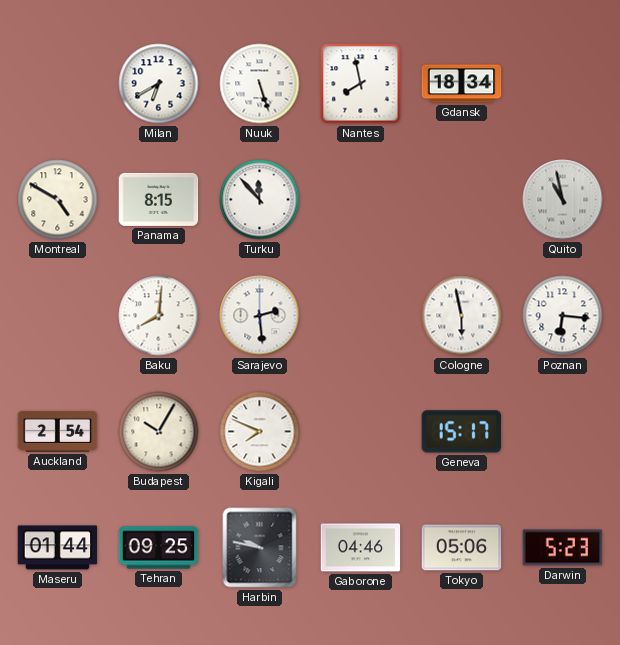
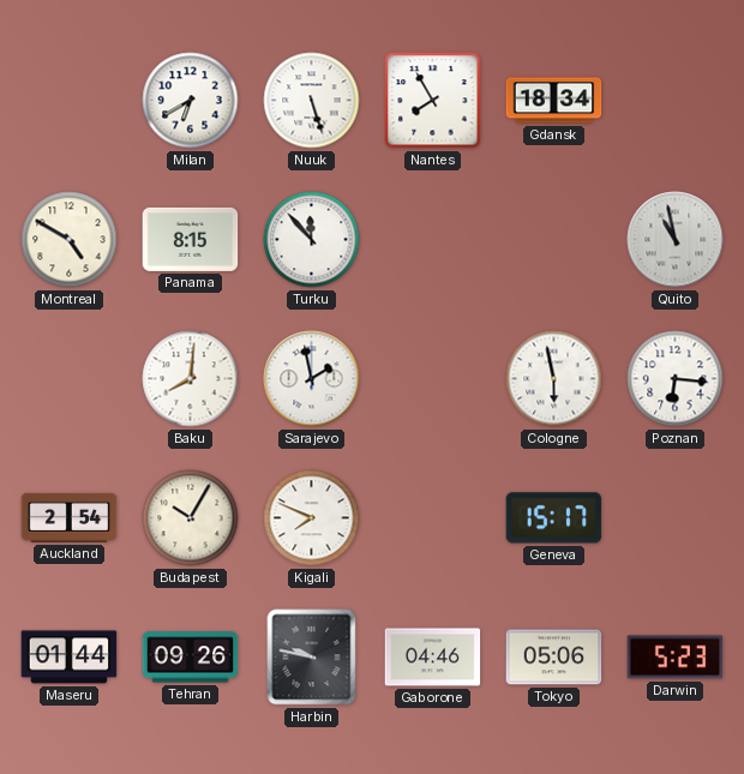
Nantes: 7:58 -> 7:55 (433, 101)
Sarajevo: 2:29 -> 1:58 (312, 379)
Tehran: 09:25 -> 09:26 (191, 658)
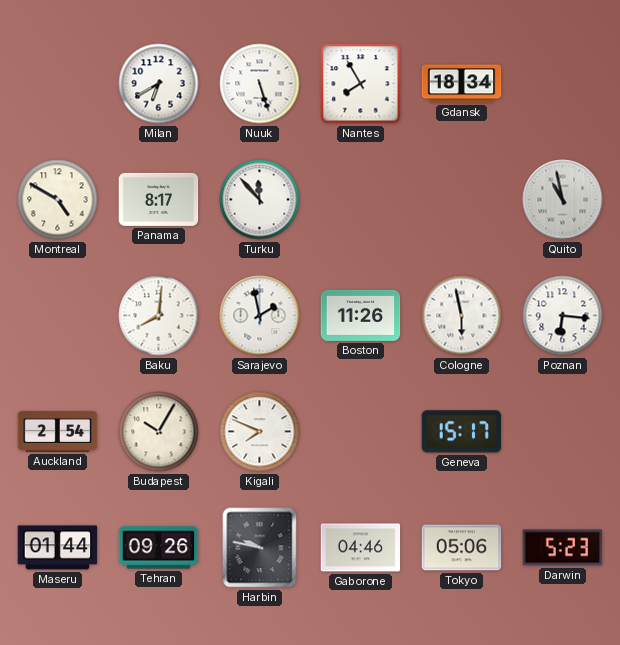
Panama: 8:15 -> 8:17 (159, 199)
Boston: none -> 11:26 (361, 315)
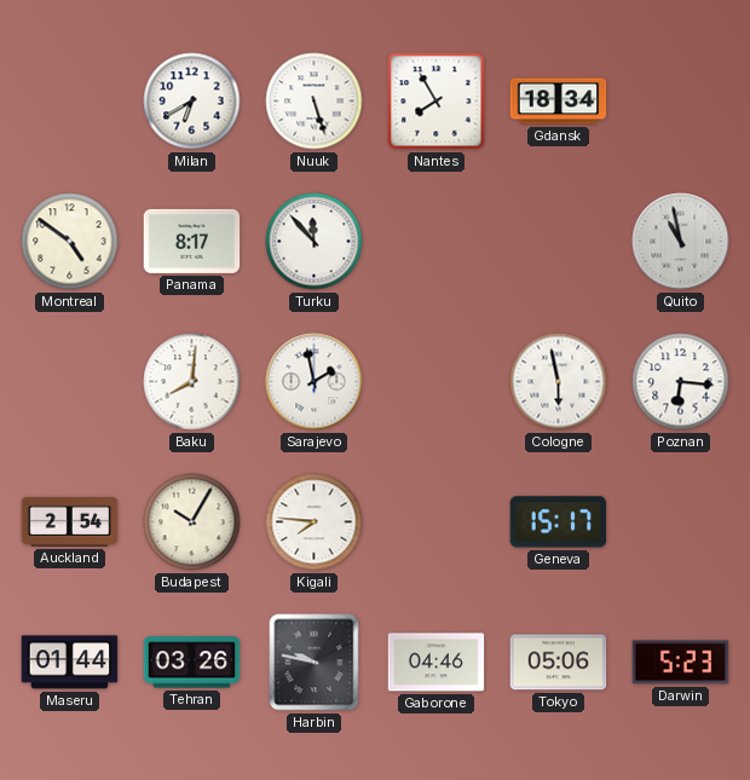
Montreal: 4:50 -> 4:51 (70, 242)
Boston: 11:26 -> none (361, 315)
Kigali: 7:49 -> 7:46 (315, 522)
Tehran: 09:26 -> 03:26 (192, 663)
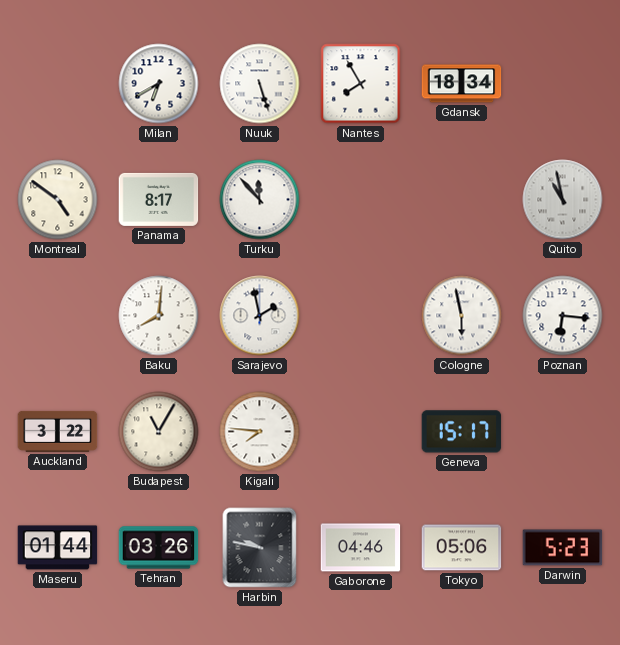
Auckland: 2:54 -> 3:22 (58, 431)
Budapest: 10:05 -> 11:05 (159, 432)
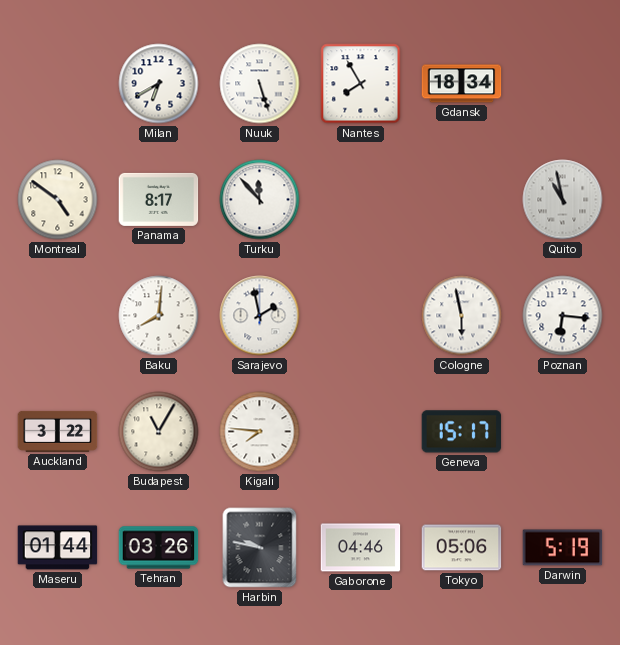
Darwin: 5:23 -> 5:19 (563, 548)
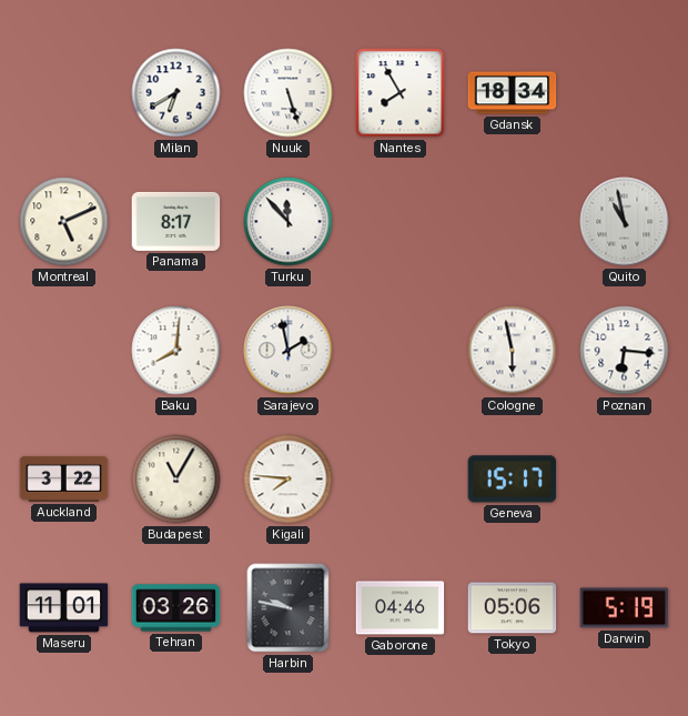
Montreal: 4:51 -> 5:11 (64, 222)
Maseru: 01:44 -> 11:01 (64, 608)
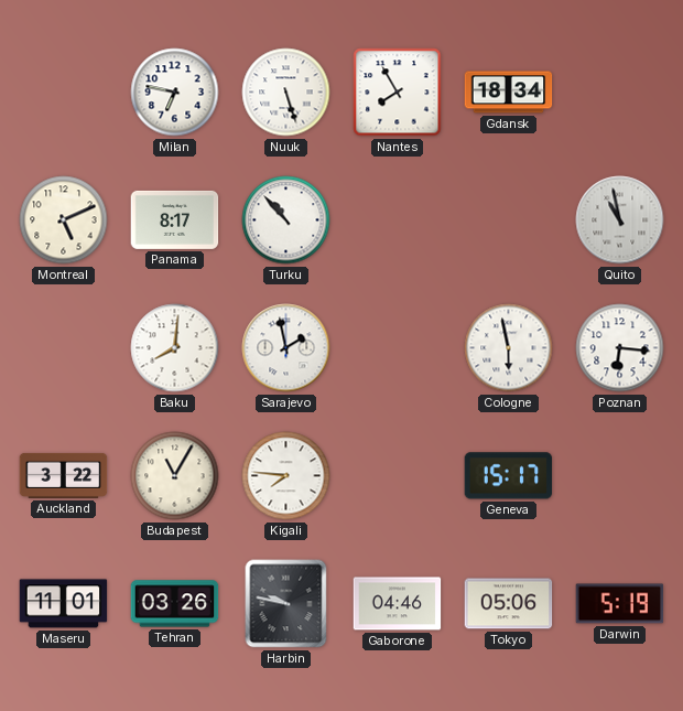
Milan: 6:40 -> 6:47 (175, 93)
Turku: 11:53 -> 10:53 (286, 220)
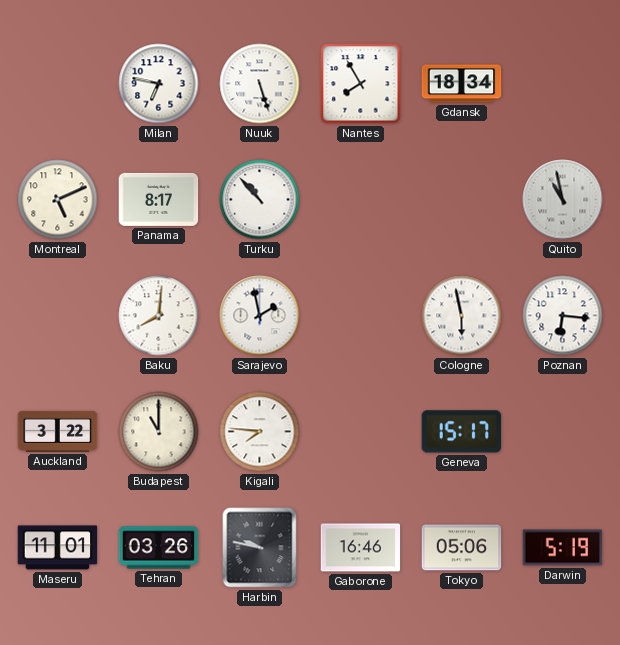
Budapest: 11:05 -> 11:00 (159, 432)
Gaborone: 04:46 -> 16:46 (361, 548)
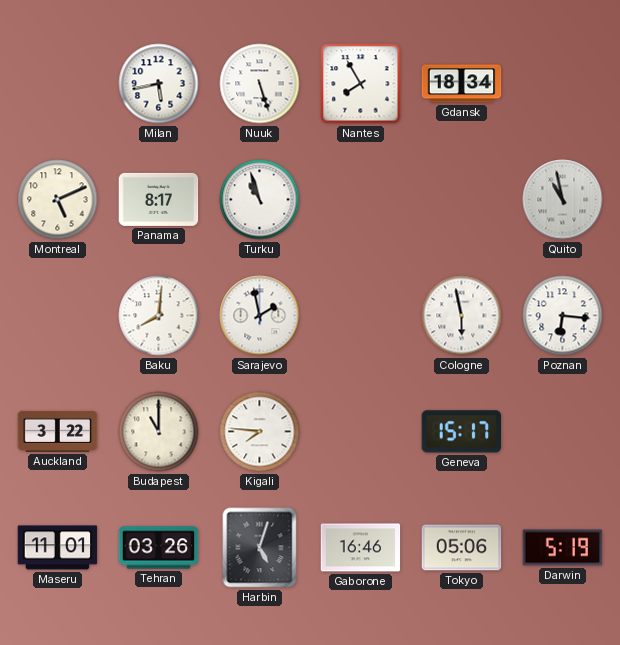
Milan: 6:47 -> 5:43 (159, 84)
Turku: 10:53 -> 10:57 (260, 200)
Harbin: 9:47 -> 5:03 (260, 548)
